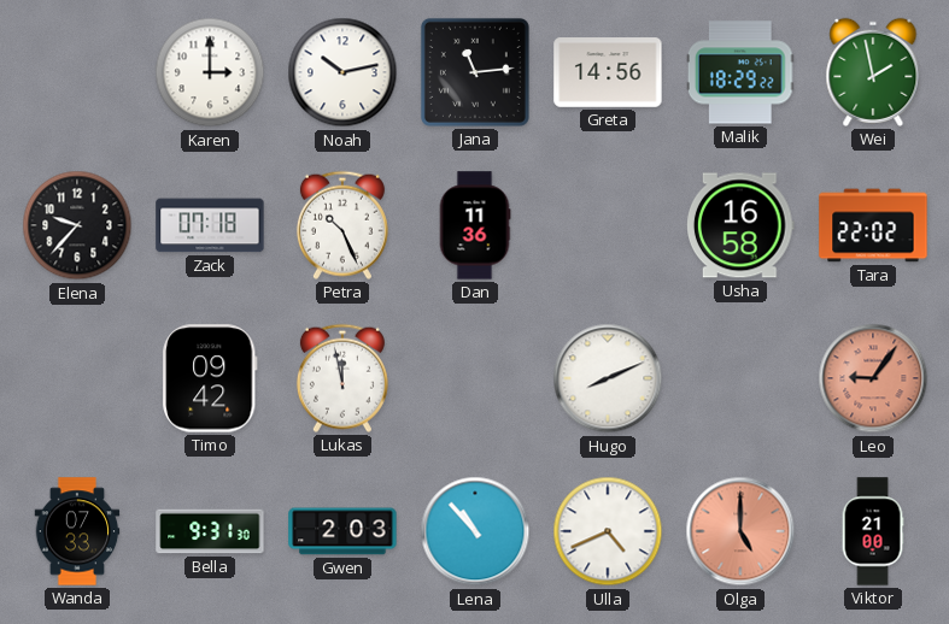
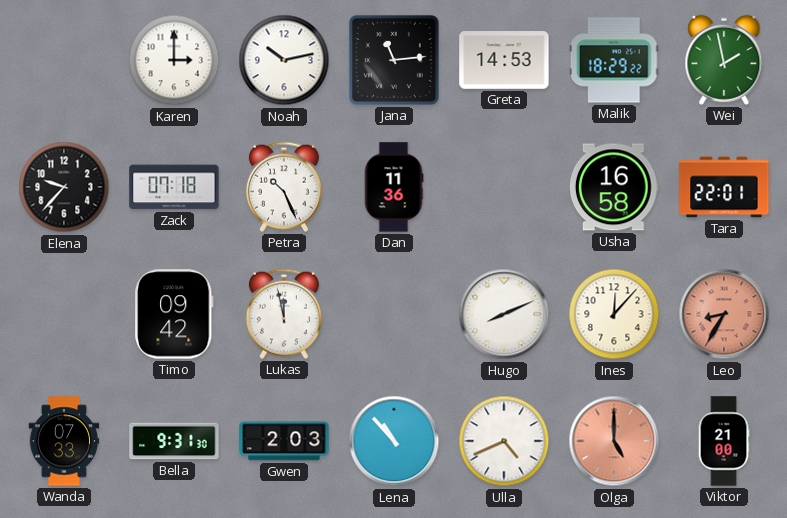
Greta: 14:56 -> 14:53 (504, 60)
Tara: 22:02 -> 22:01 (724, 187)
Ines: none -> 12:07 (614, 314)
Leo: 9:06 -> 8:35 (724, 314)
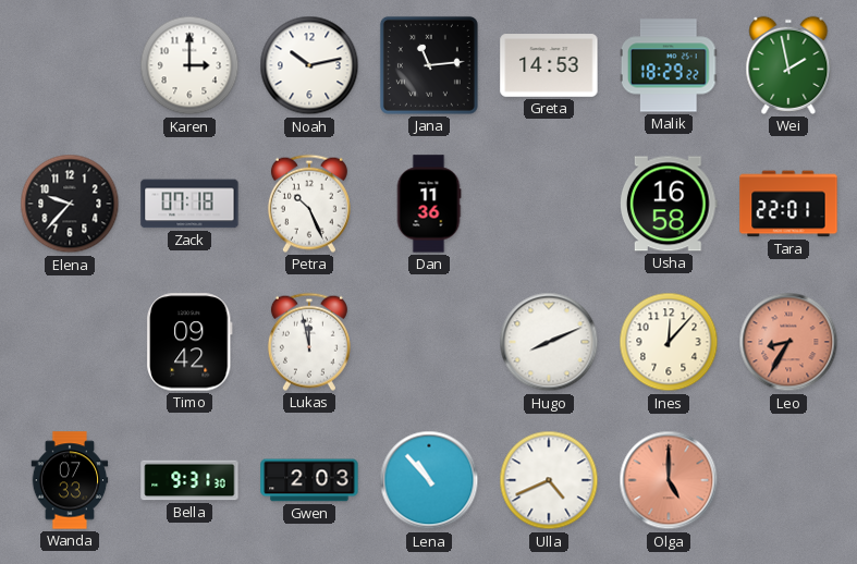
Viktor: 21:00 -> none (724, 441)
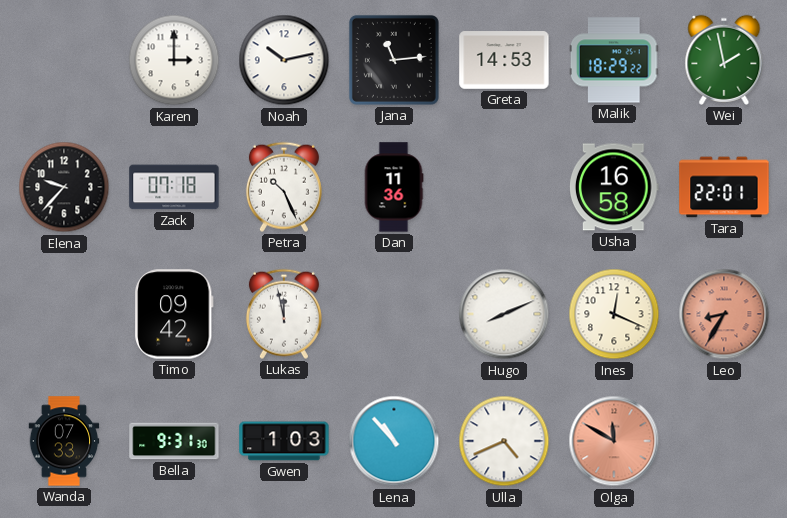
Ines: 12:07 -> 12:19 (614, 314)
Gwen: 2:03 -> 1:03 (284, 441)
Olga: 5:00 -> 11:50 (614, 441)
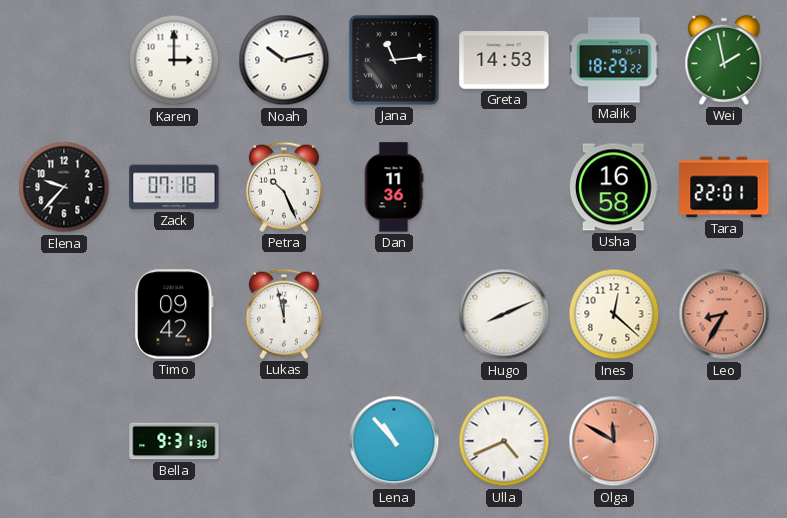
Ines: 12:19 -> 12:22 (614, 314)
Wanda: 07:33 -> none (64, 441)
Gwen: 1:03 -> none (284, 441)
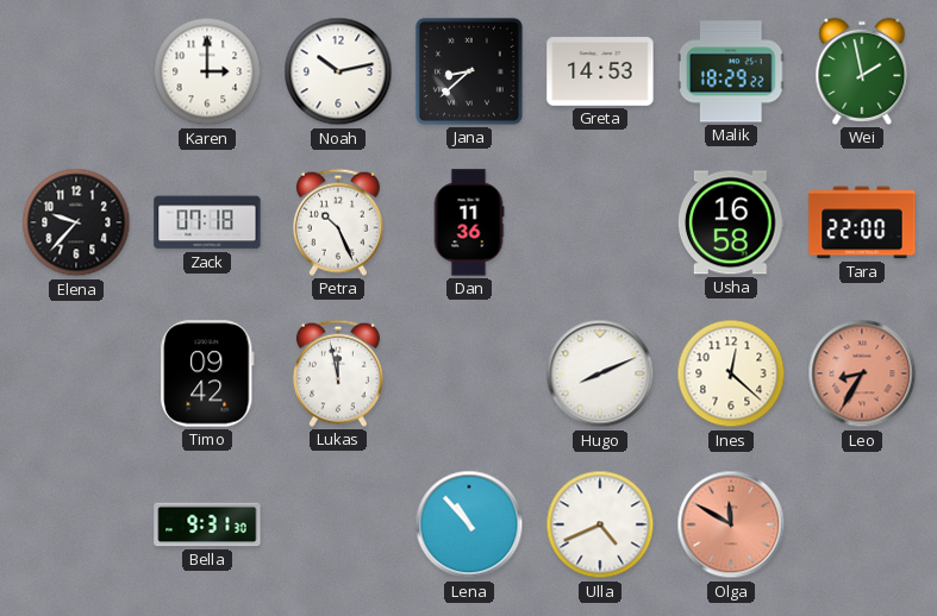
Jana: 11:14 -> 8:38 (469, 71)
Tara: 22:01 -> 22:00 (862, 222)
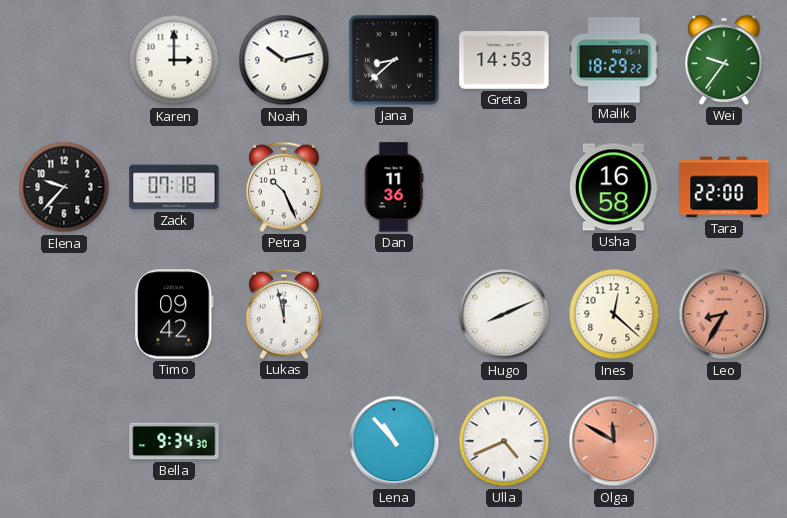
Wei: 1:58 -> 9:36 (724, 60)
Bella: 9:31 -> 9:34 (174, 441)
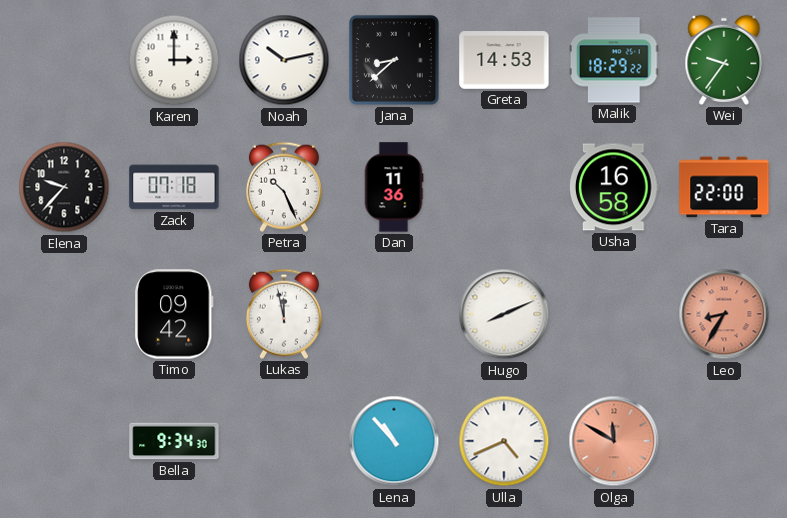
Ines: 12:22 -> none (614, 314)
